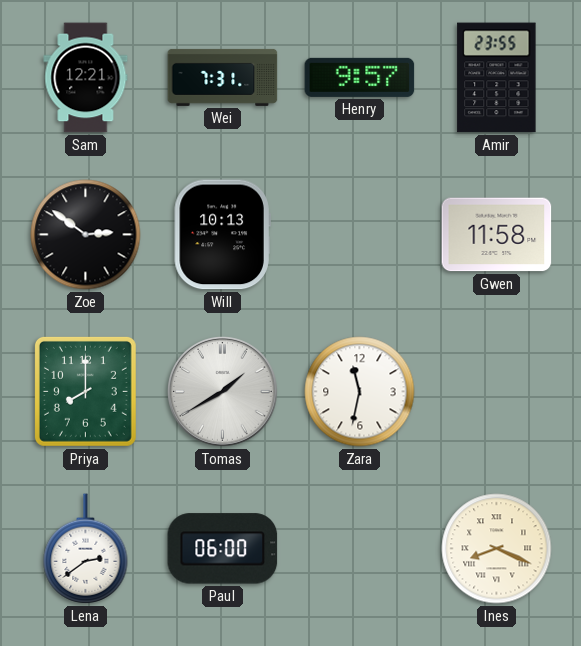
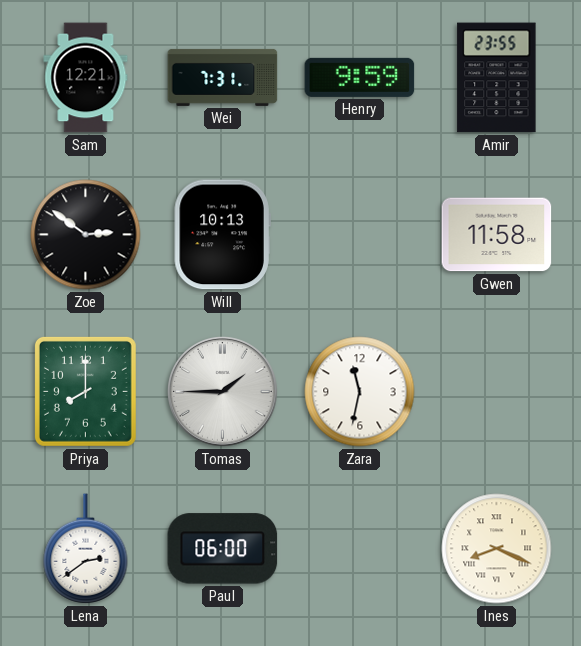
Henry: 9:57 -> 9:59 (360, 77)
Tomas: 1:40 -> 1:45 (223, 392)
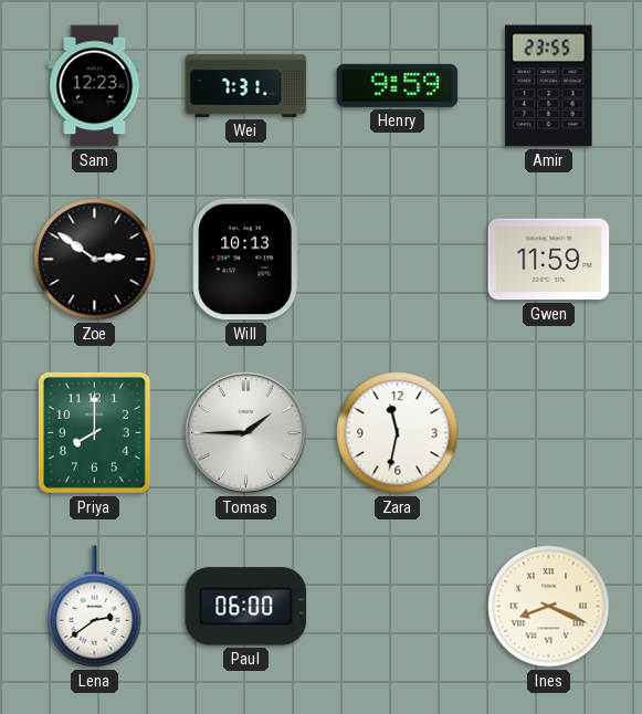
Sam: 12:21 -> 12:23 (95, 86)
Gwen: 11:58 -> 11:59 (549, 260)
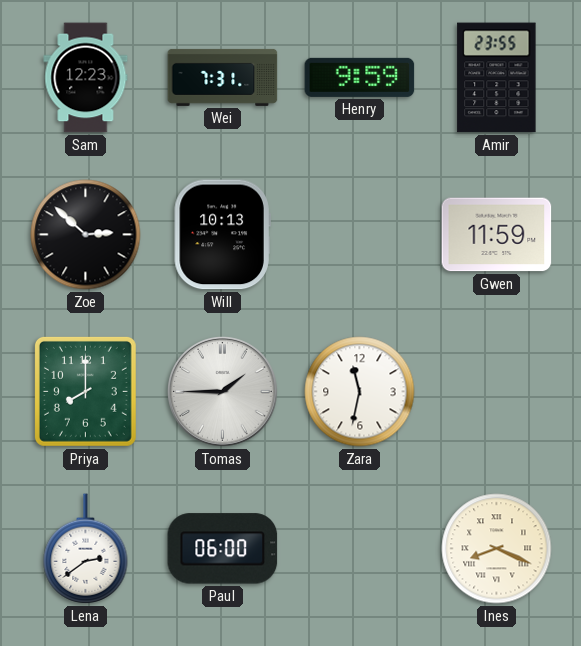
Zoe: 2:51 -> 2:52 (86, 235)
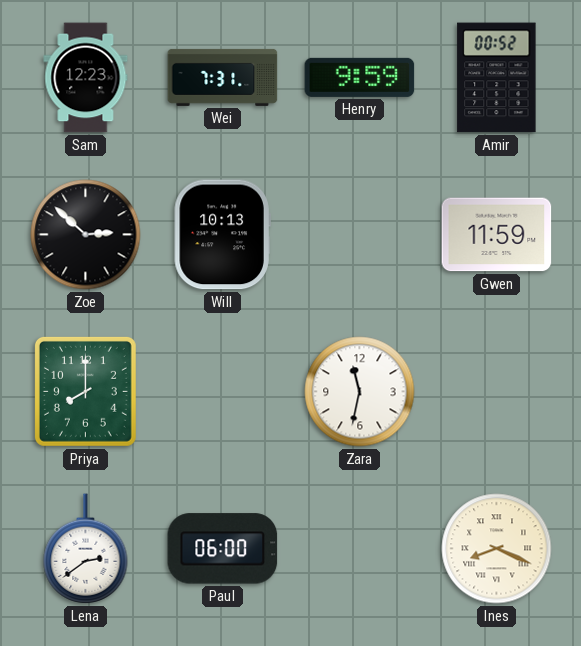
Amir: 23:55 -> 00:52 (497, 78)
Tomas: 1:45 -> none (223, 392)
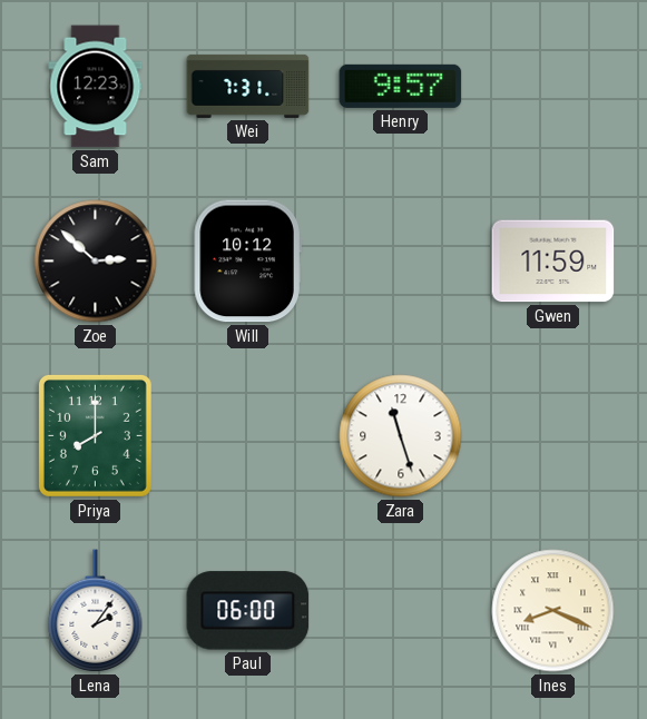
Henry: 9:59 -> 9:57 (401, 86)
Amir: 00:52 -> none (497, 78)
Will: 10:13 -> 10:12 (247, 262)
Zara: 11:32 -> 11:27 (401, 436)
Lena: 2:39 -> 2:06 (96, 611)
